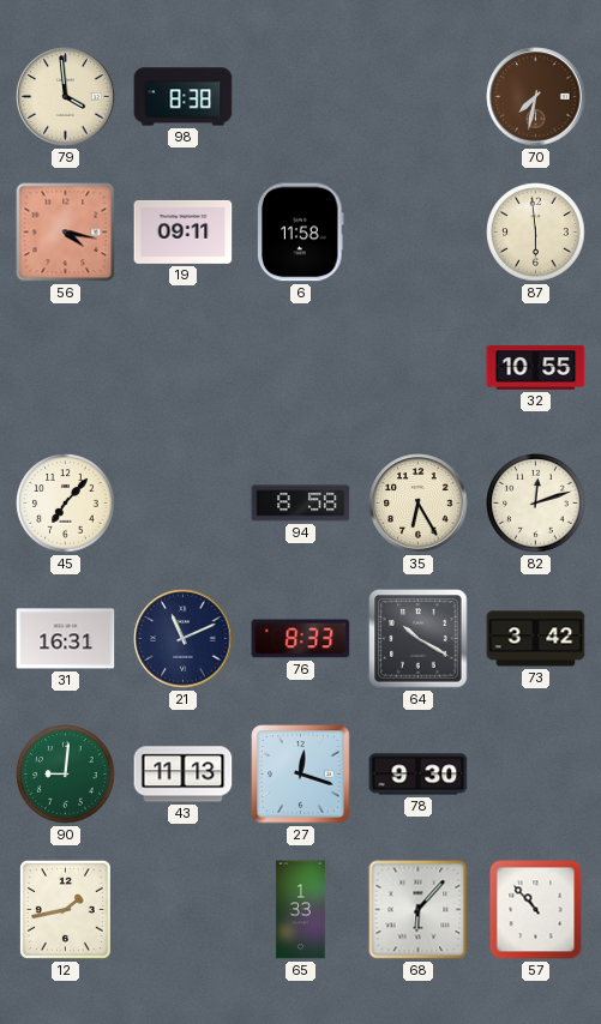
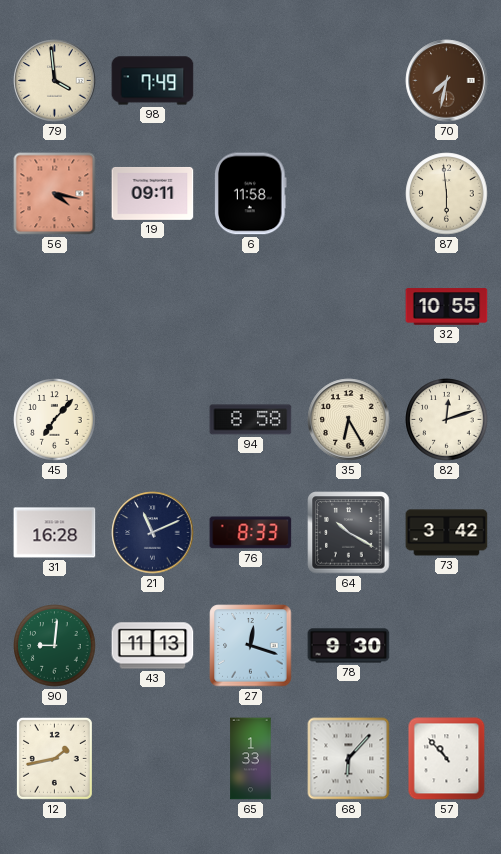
98: 8:38 -> 7:49 (153, 81)
31: 16:31 -> 16:28 (55, 533)
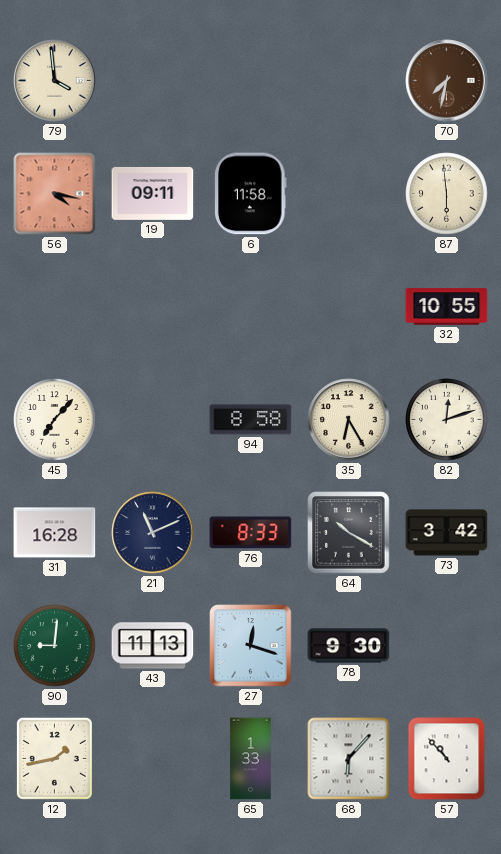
98: 7:49 -> none (153, 81)
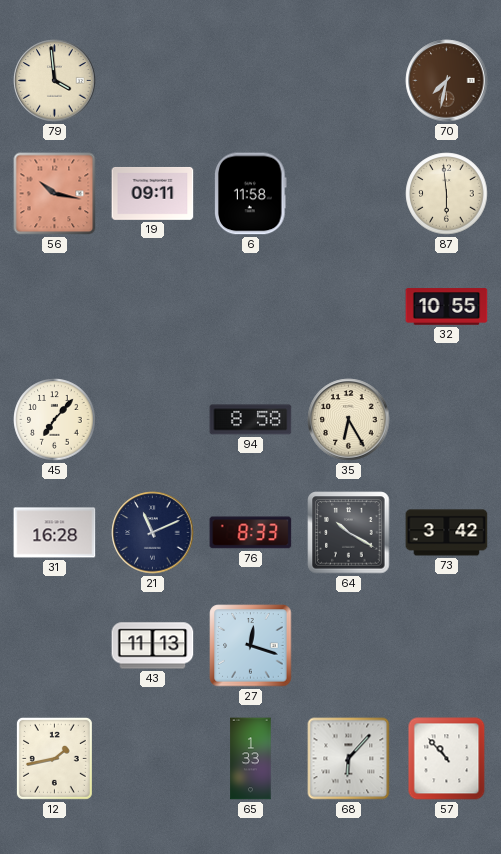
56: 4:17 -> 10:17 (55, 194)
82: 12:12 -> none (447, 420)
90: 9:01 -> none (55, 646)
78: 9:30 -> none (349, 646)
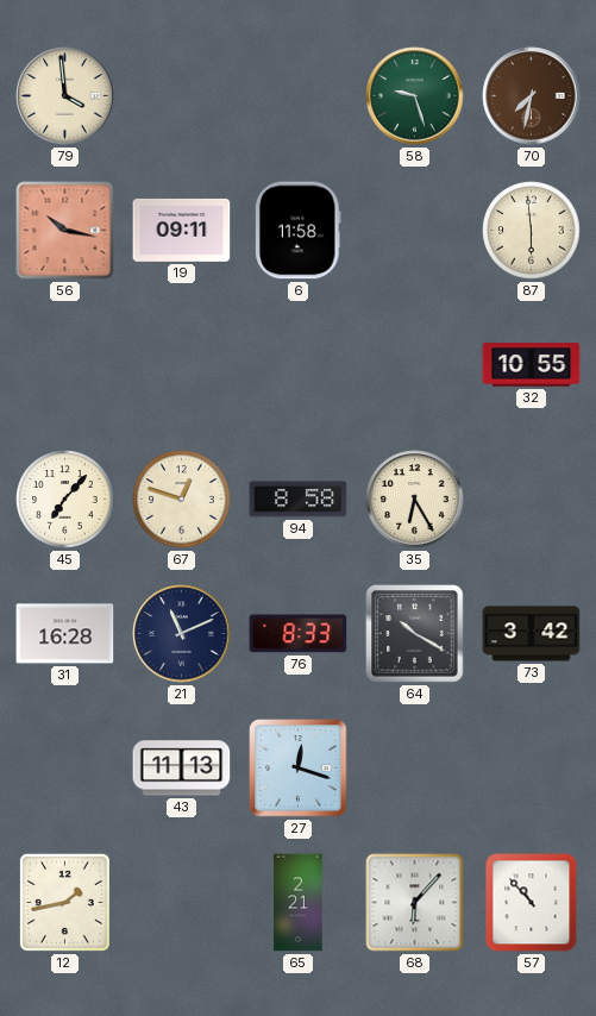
58: none -> 9:27 (415, 96)
67: none -> 12:48 (182, 500)
65: 1:33 -> 2:21 (299, 903)
